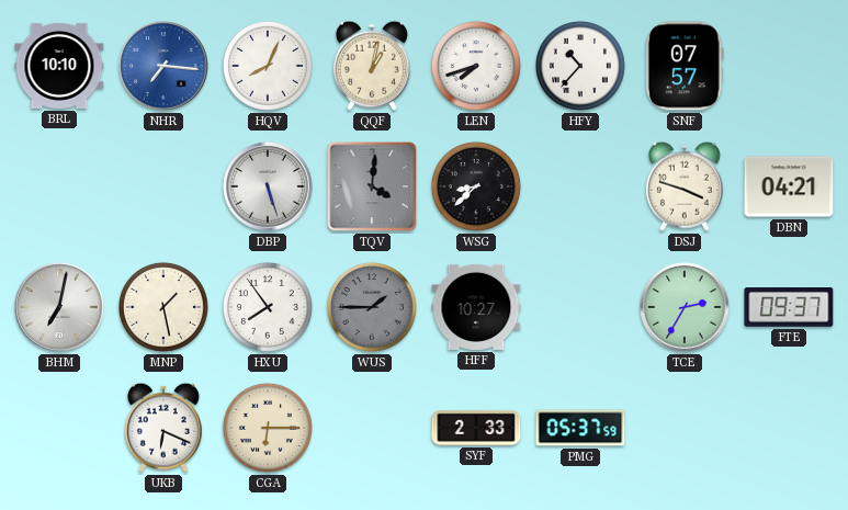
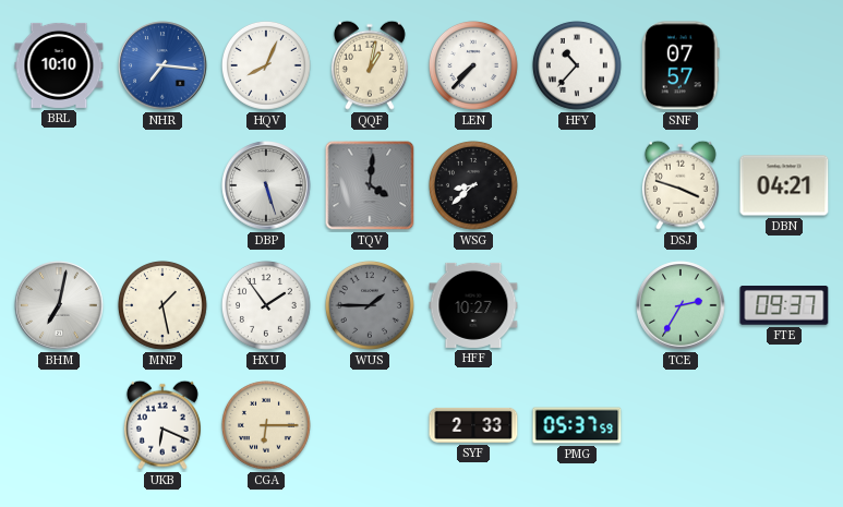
LEN: 7:42 -> 7:37 (473, 65)
HXU: 7:54 -> 1:54 (266, 305)
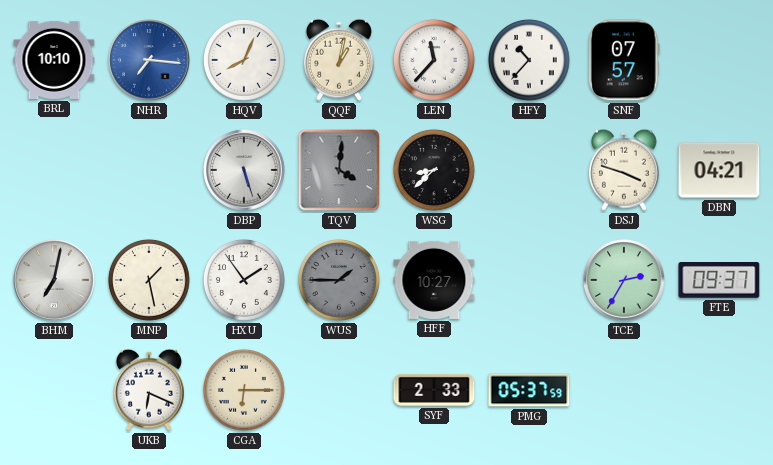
LEN: 7:37 -> 11:37 (434, 60)
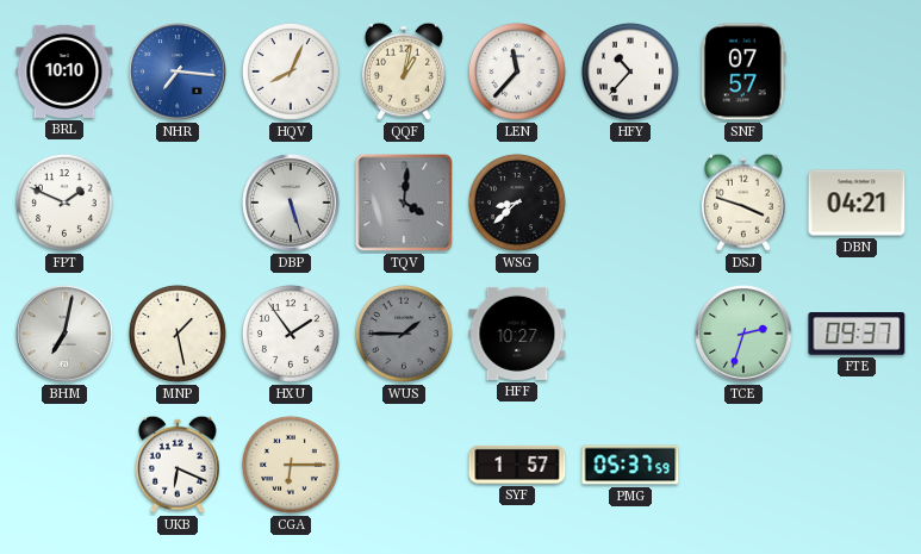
FPT: none -> 1:49 (64, 203)
TCE: 2:35 -> 2:33 (743, 334)
SYF: 2:33 -> 1:57 (517, 465)
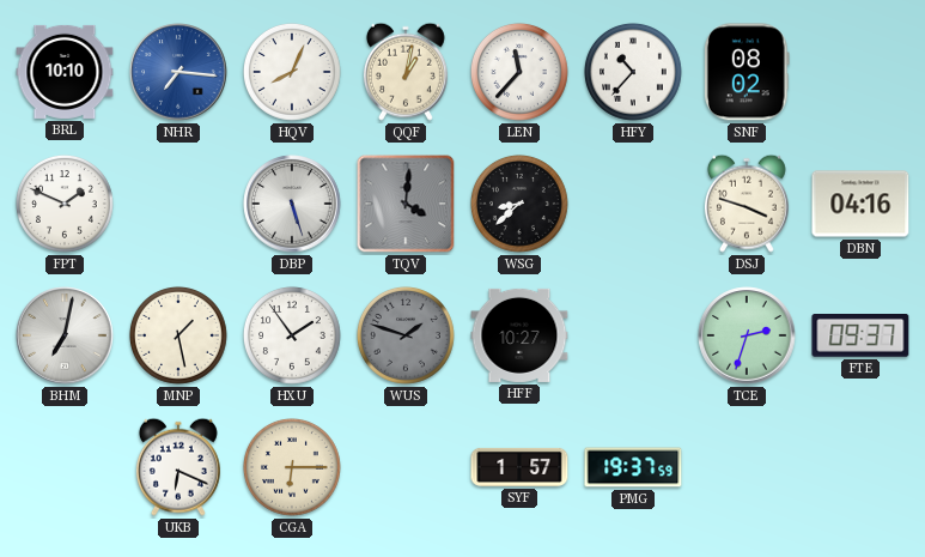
SNF: 07:57 -> 08:02 (747, 72)
DBN: 04:21 -> 04:16 (860, 204)
WUS: 1:45 -> 1:48 (406, 335)
PMG: 05:37 -> 19:37 (633, 467)
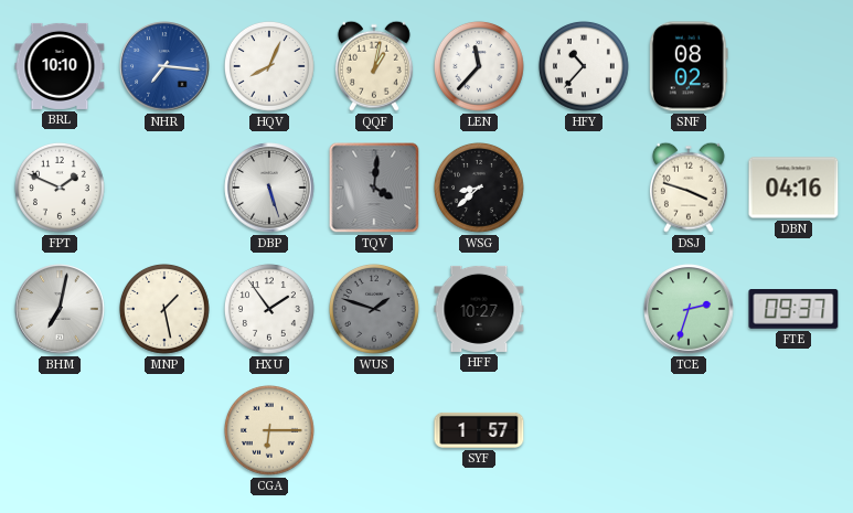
UKB: 6:19 -> none (178, 467)
PMG: 19:37 -> none (633, 467)
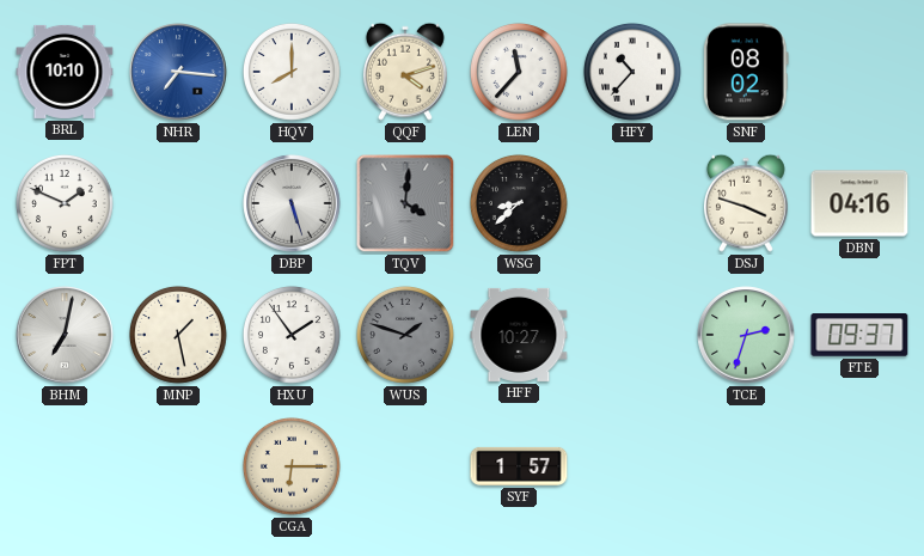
HQV: 8:04 -> 8:00 (292, 72)
QQF: 1:02 -> 4:12 (405, 72)
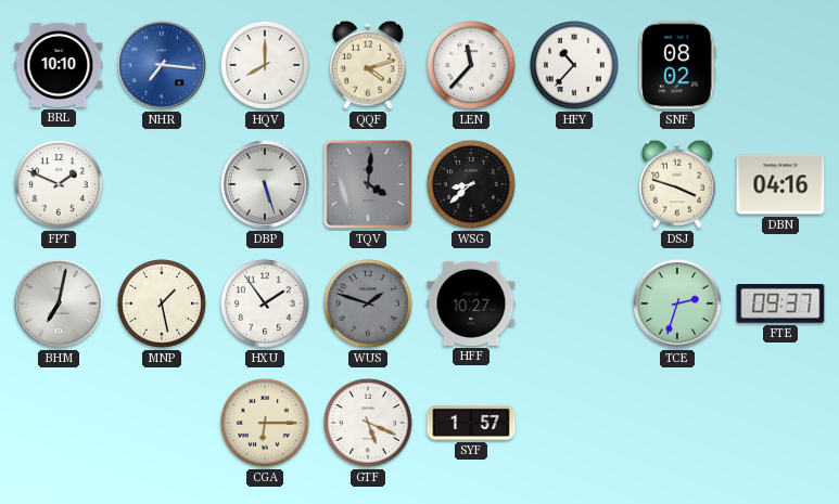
GTF: none -> 5:19 (368, 423)
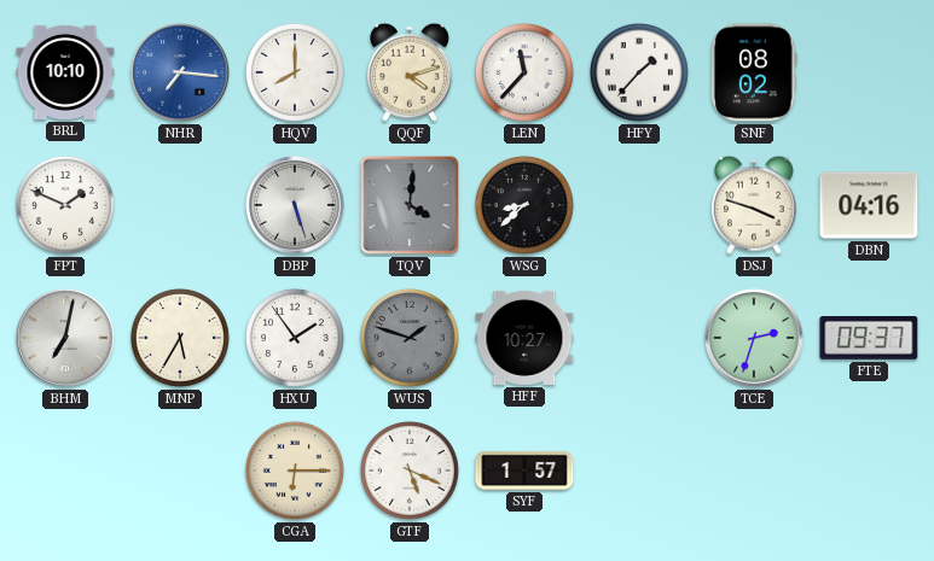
HFY: 10:37 -> 1:37 (639, 72)
MNP: 1:28 -> 5:35 (180, 338)
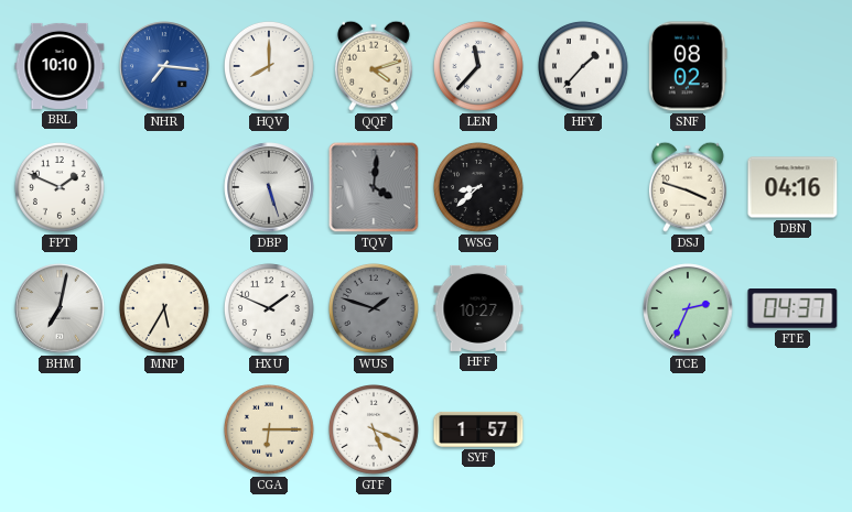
HXU: 1:54 -> 1:49 (269, 308)
TCE: 2:33 -> 2:34 (688, 308)
FTE: 09:37 -> 04:37 (792, 309)
